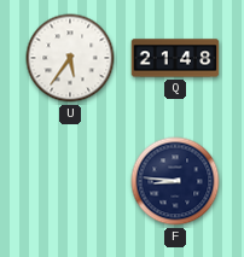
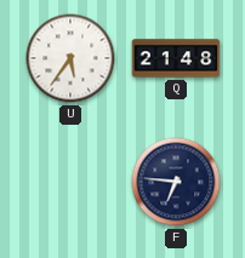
F: 8:46 -> 6:46 (176, 182)
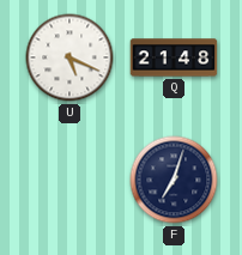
U: 5:36 -> 5:19 (69, 57)
F: 6:46 -> 7:03 (174, 180)
